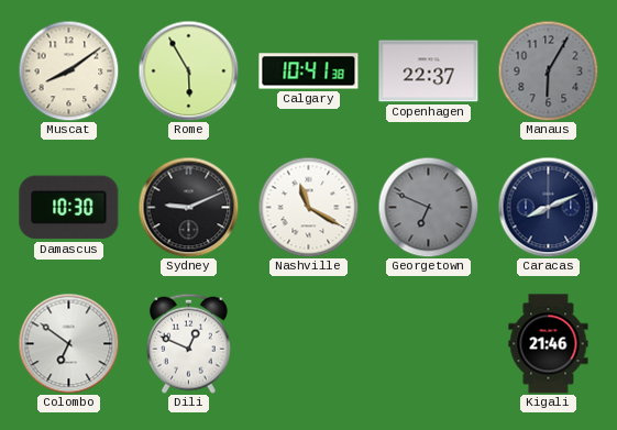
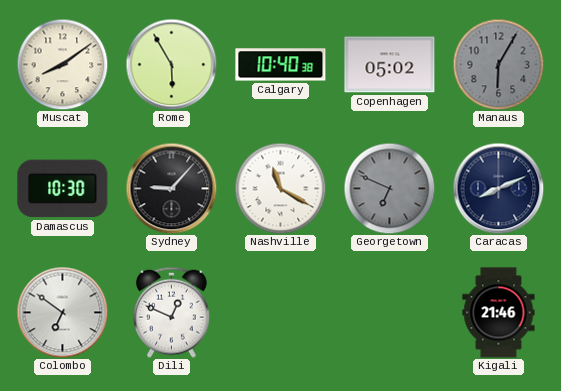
Calgary: 10:41 -> 10:40 (281, 65)
Copenhagen: 22:37 -> 05:02 (390, 65)
Sydney: 9:11 -> 9:07 (171, 188)
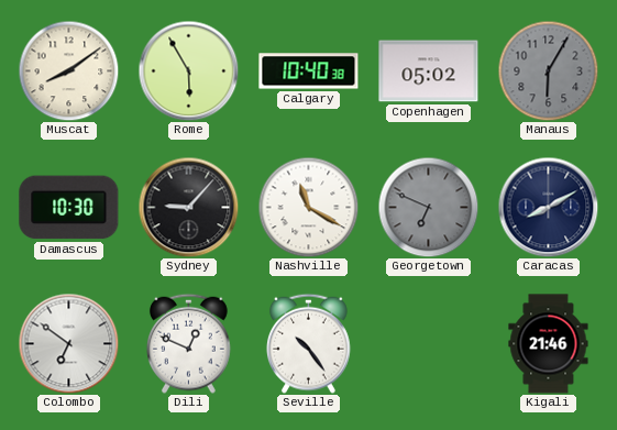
Caracas: 8:11 -> 8:10 (548, 207)
Seville: none -> 10:24 (309, 343)
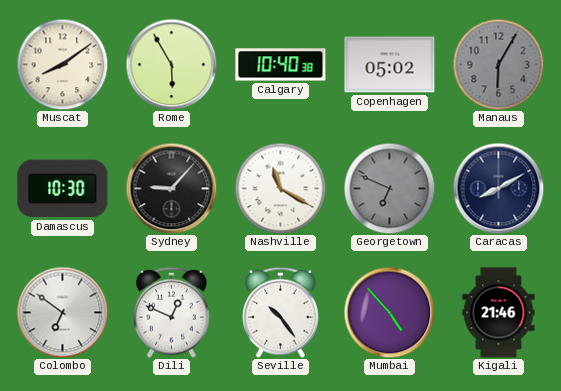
Mumbai: none -> 4:53 (389, 312)
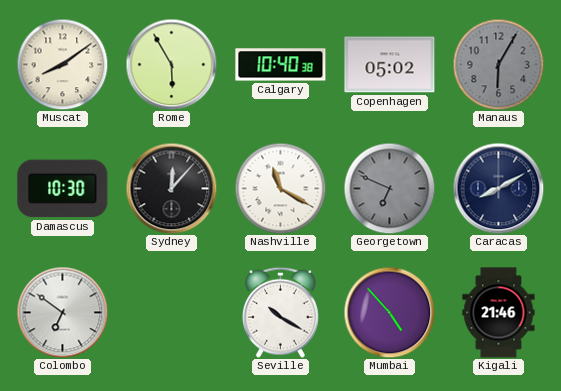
Sydney: 9:07 -> 12:07 (171, 188)
Dili: 12:49 -> none (172, 312)
Seville: 10:24 -> 10:20 (281, 312)
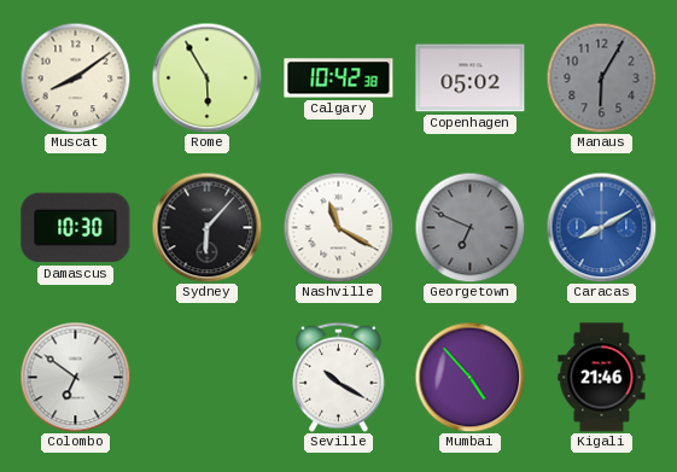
Calgary: 10:40 -> 10:42 (339, 78)
Sydney: 12:07 -> 6:07 (206, 227)
Caracas dial: navy -> blue (601, 227)
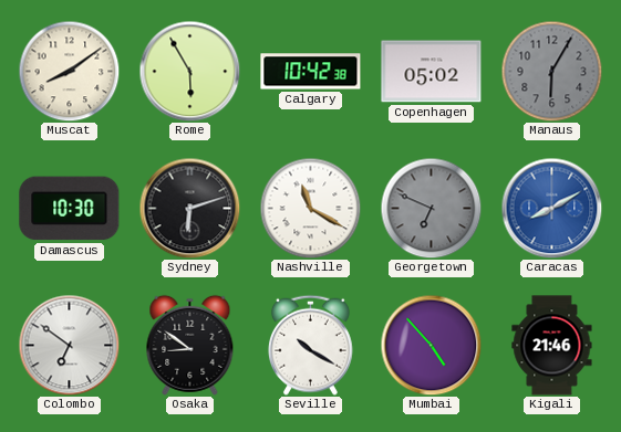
Sydney: 6:07 -> 6:12 (189, 208)
Osaka: none -> 8:51 (190, 345)
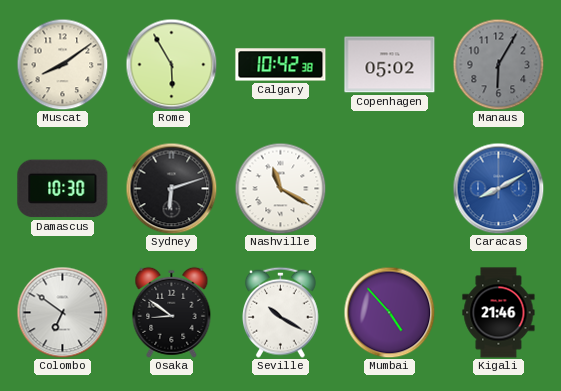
Georgetown: 6:49 -> none (431, 208)
